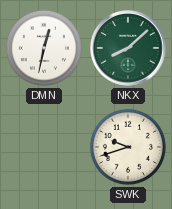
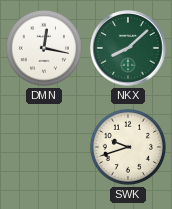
DMN: 12:32 -> 12:17 (44, 48)
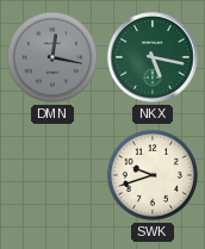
DMN dial: white -> grey (52, 57)
NKX: 8:08 -> 5:17 (153, 57)
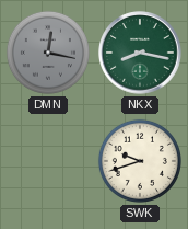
NKX: 5:17 -> 8:17 (140, 53)
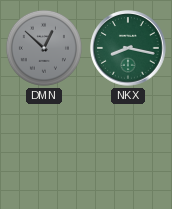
DMN: 12:17 -> 12:52 (44, 48)
SWK: 9:42 -> none (140, 161)
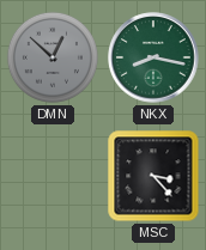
MSC: none -> 3:23 (153, 176)
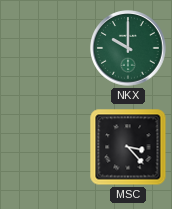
DMN: 12:52 -> none (53, 57)
NKX: 8:17 -> 10:00 (128, 48)
